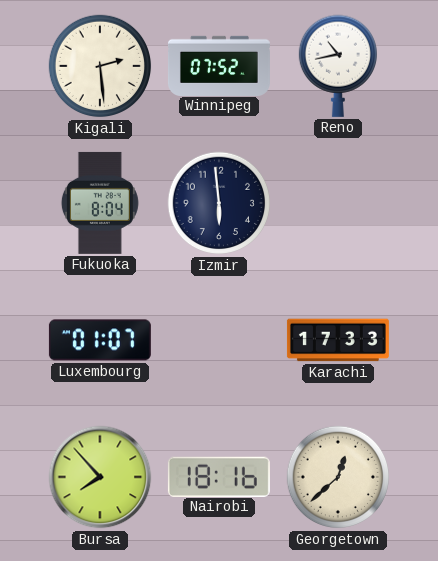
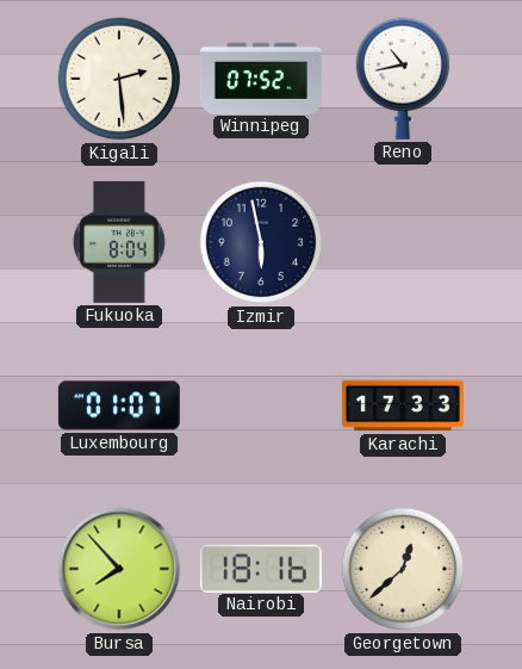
Izmir: 5:59 -> 5:58 (261, 242)
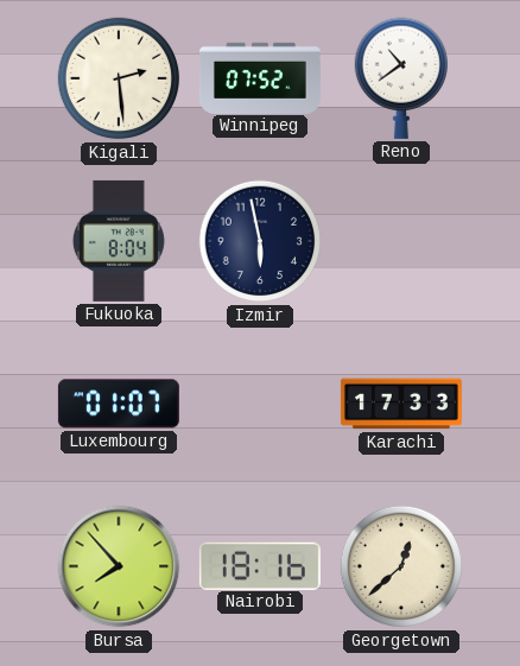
Reno: 10:43 -> 10:39 (400, 78)
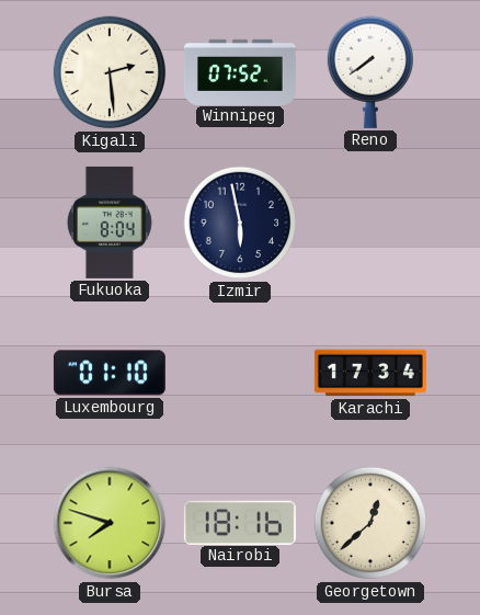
Reno: 10:39 -> 7:39 (369, 72)
Luxembourg: 01:07 -> 01:10 (110, 373)
Karachi: 17:33 -> 17:34 (370, 373)
Bursa: 7:53 -> 7:48 (110, 523)
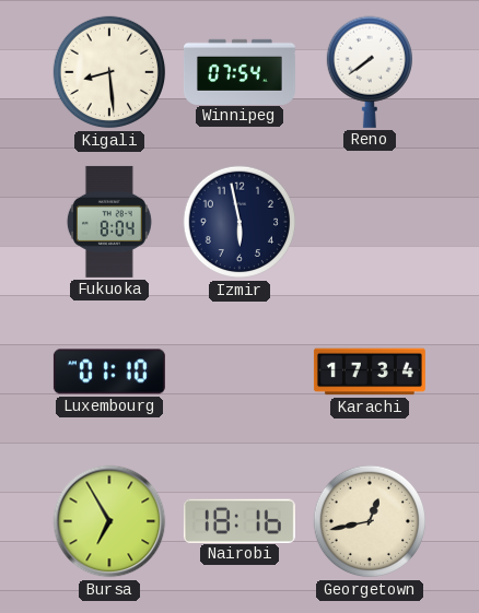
Kigali: 2:29 -> 8:29 (109, 72)
Winnipeg: 07:52 -> 07:54 (240, 71)
Bursa: 7:48 -> 6:55 (109, 521)
Georgetown: 12:38 -> 12:43 (370, 521)
